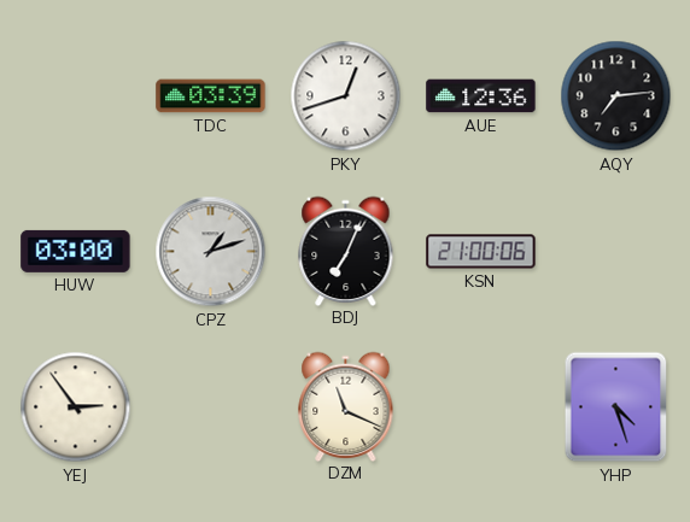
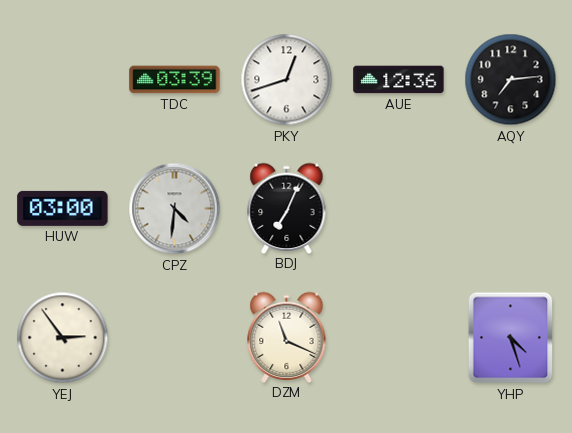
CPZ: 1:12 -> 4:31 (175, 209)
KSN: 21:00 -> none (481, 252)
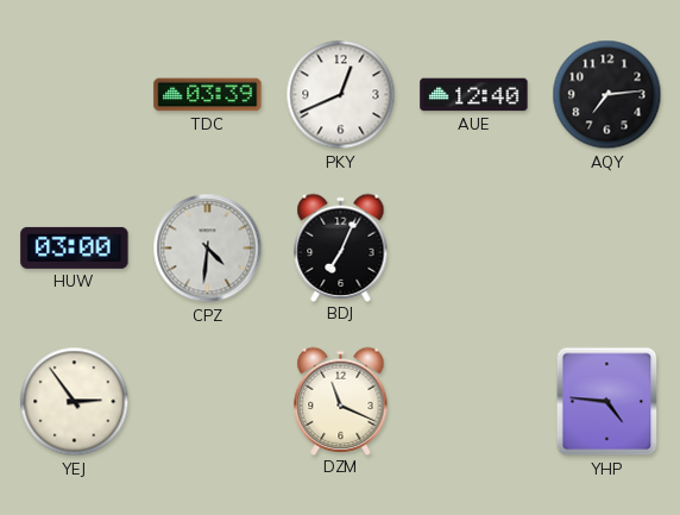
PKY: 12:42 -> 12:41 (341, 95)
AUE: 12:36 -> 12:40 (474, 95)
YHP: 4:27 -> 4:46 (607, 402)
